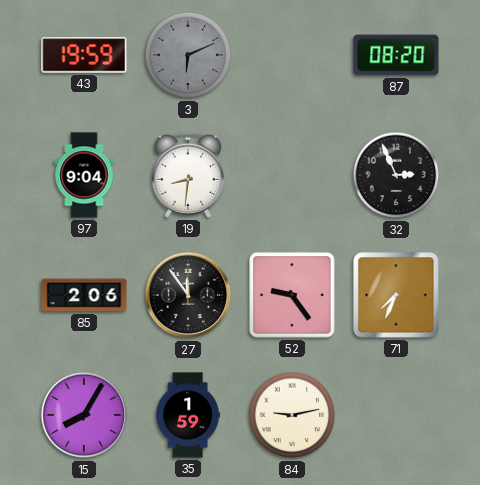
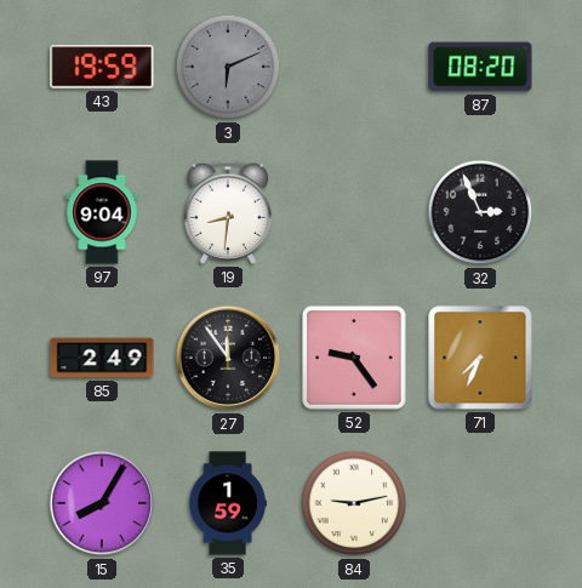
85: 2:06 -> 2:49 (102, 358)
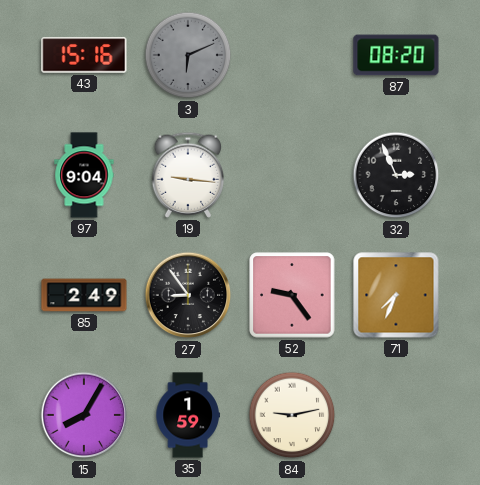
43: 19:59 -> 15:16 (84, 55)
19: 8:31 -> 9:16 (188, 175)
27: 11:54 -> 8:54 (188, 295)
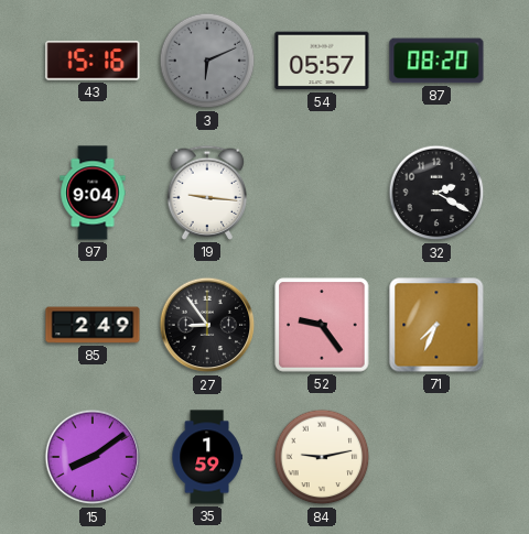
54: none -> 05:57 (322, 61)
32: 2:56 -> 2:20 (436, 193)
15: 8:05 -> 8:09 (93, 457)
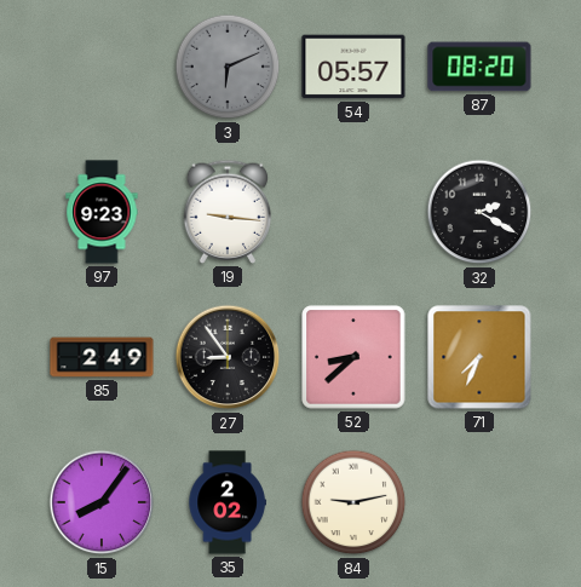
43: 15:16 -> none (93, 61)
97: 9:04 -> 9:23 (102, 212)
52: 9:24 -> 8:38 (353, 357)
15: 8:09 -> 8:06 (102, 502)
35: 1:59 -> 2:02 (228, 502)
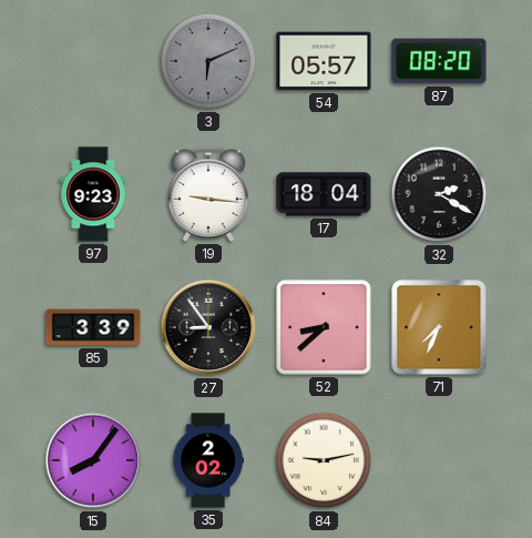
17: none -> 18:04 (324, 194)
85: 2:49 -> 3:39 (93, 327)
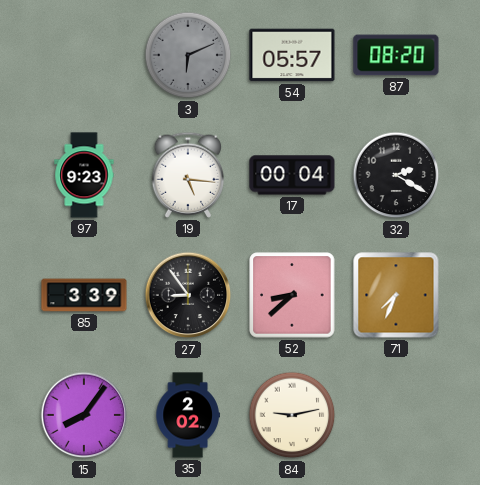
19: 9:16 -> 5:16 (188, 175)
17: 18:04 -> 00:04 (292, 175)
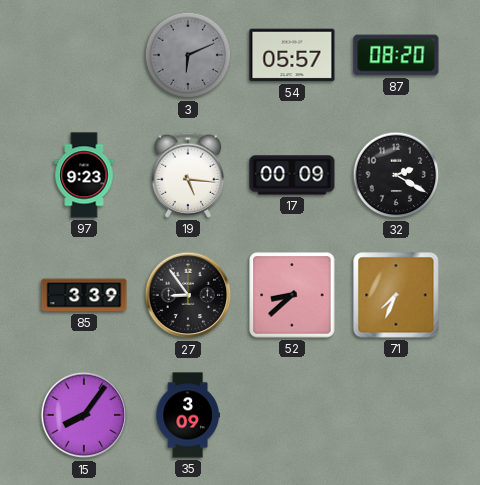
17: 00:04 -> 00:09 (292, 175)
35: 2:02 -> 3:09 (188, 415)
84: 9:13 -> none (292, 415)
